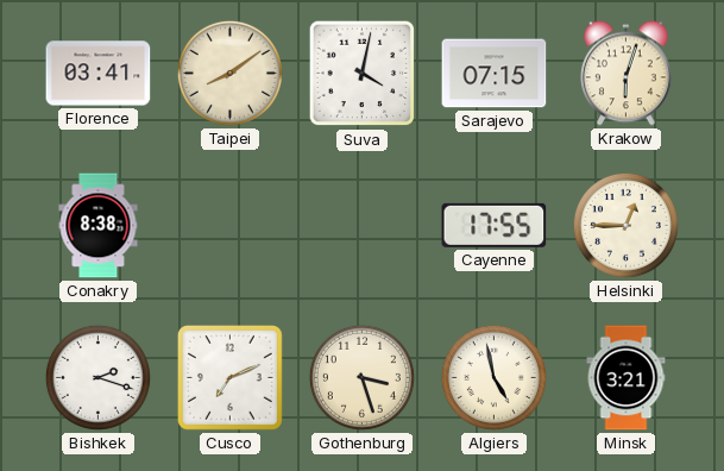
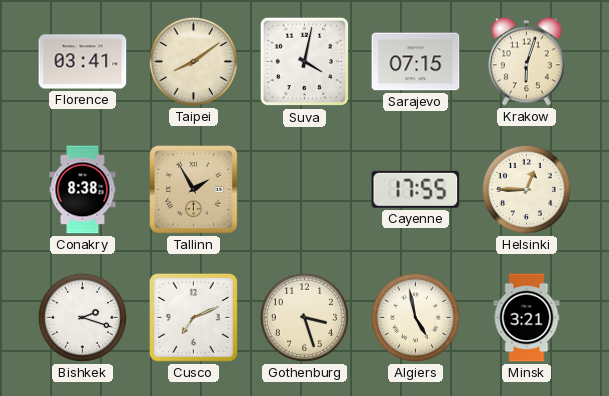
Tallinn: none -> 1:55 (194, 190)
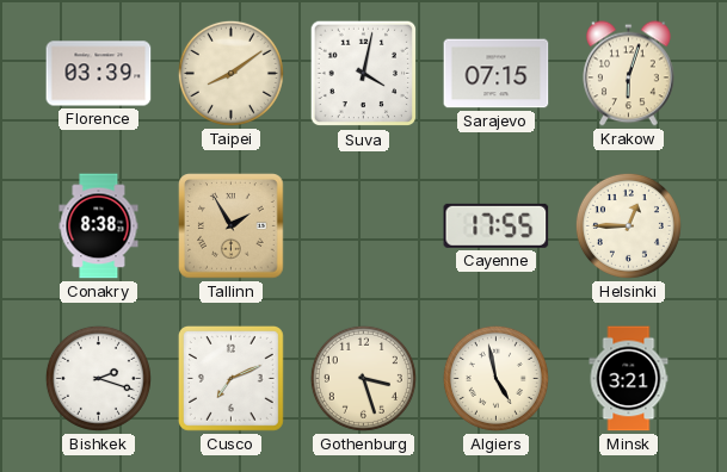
Florence: 03:41 -> 03:39 (99, 74)
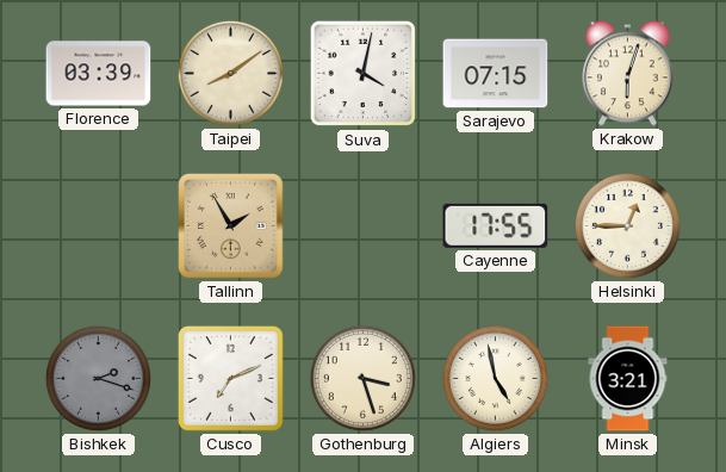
Conakry: 8:38 -> none (99, 226)
Bishkek dial: white -> grey (98, 378)
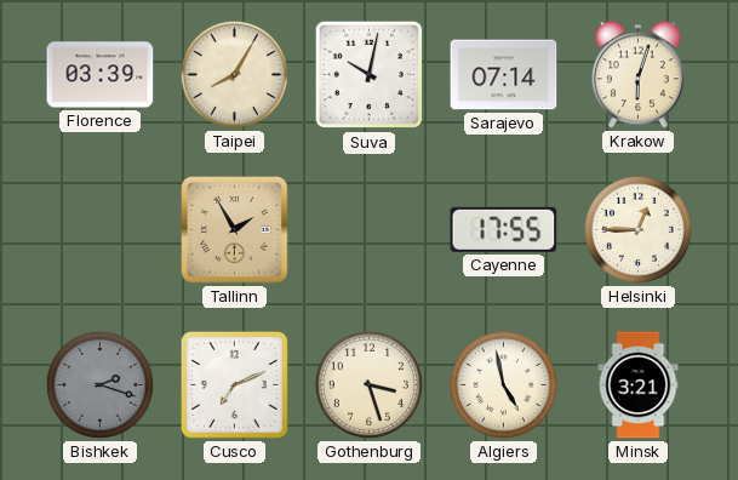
Taipei: 8:09 -> 8:05 (234, 74)
Suva: 4:02 -> 10:02 (370, 75)
Sarajevo: 07:15 -> 07:14 (504, 75)
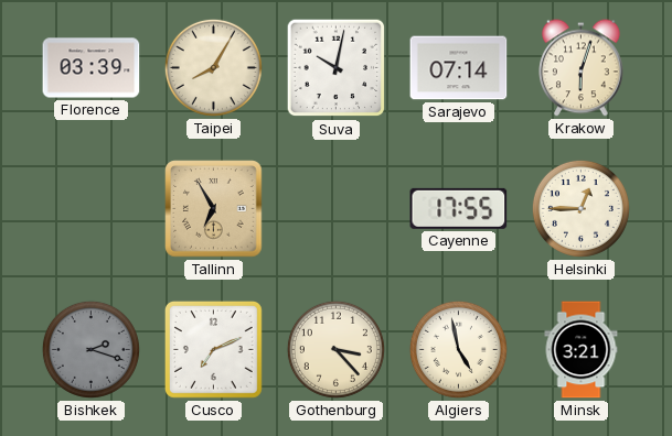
Tallinn: 1:55 -> 6:55 (214, 209)
Gothenburg: 3:27 -> 3:23 (335, 349)
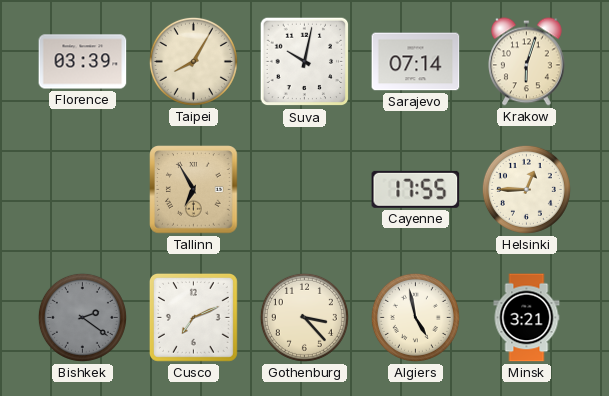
Bishkek: 2:18 -> 2:21 (82, 317)
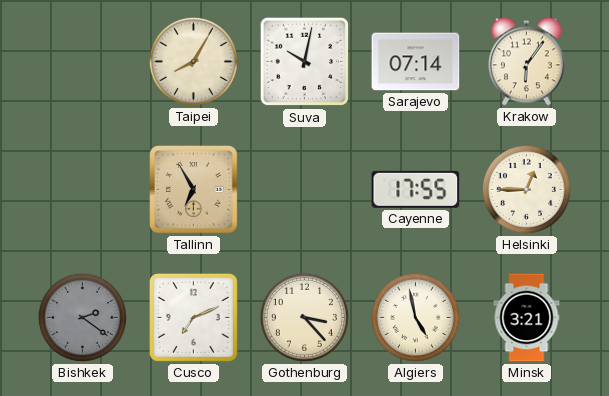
Florence: 03:39 -> none (83, 62)
Krakow: 6:03 -> 6:06 (527, 62)
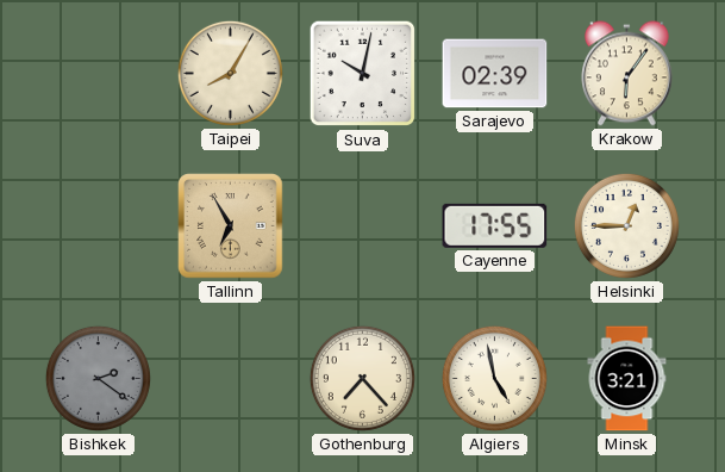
Sarajevo: 07:14 -> 02:39 (495, 74)
Cusco: 7:11 -> none (193, 317)
Gothenburg: 3:23 -> 7:23 (362, 378)
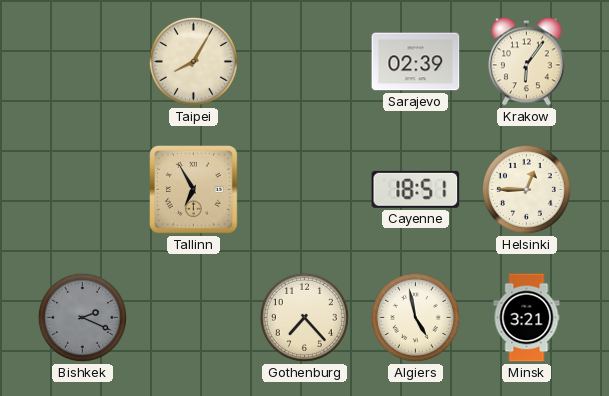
Suva: 10:02 -> none (363, 74)
Cayenne: 17:55 -> 18:51 (416, 189)
Bishkek: 2:21 -> 2:19 (82, 317)
